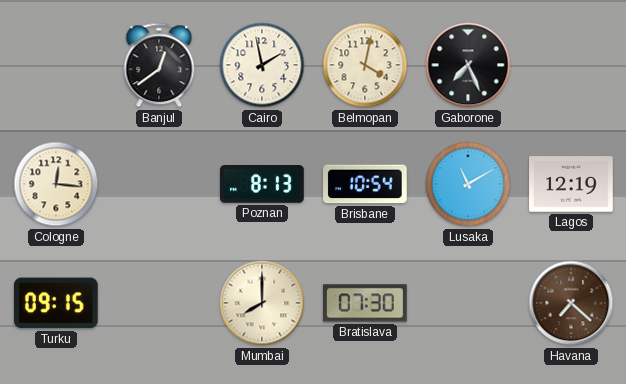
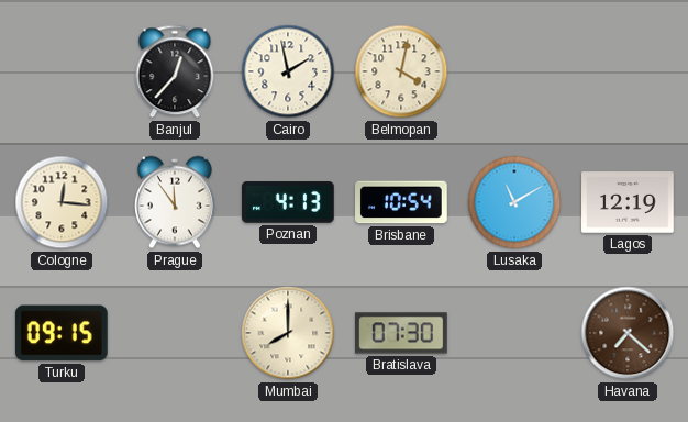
Banjul: 12:39 -> 12:37 (175, 71)
Gaborone: 7:26 -> none (468, 65)
Prague: none -> 11:54 (176, 202)
Poznan: 8:13 -> 4:13 (289, 202)
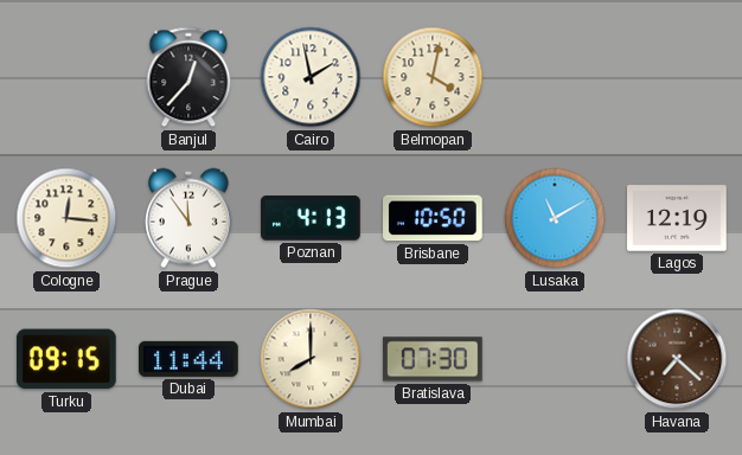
Brisbane: 10:54 -> 10:50 (434, 218)
Dubai: none -> 11:44 (190, 359)
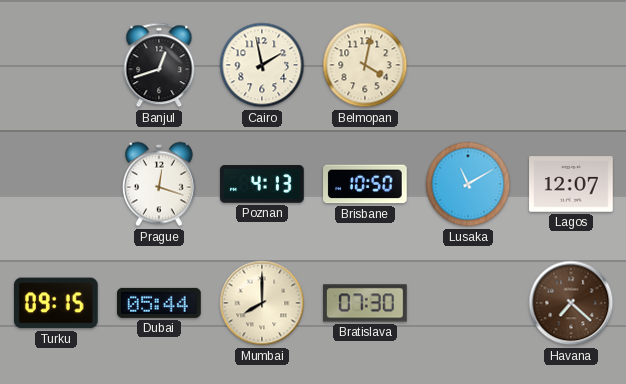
Banjul: 12:37 -> 12:42 (159, 65)
Cologne: 12:16 -> none (66, 218)
Prague: 11:54 -> 12:18 (160, 184)
Lagos: 12:19 -> 12:07 (571, 184)
Dubai: 11:44 -> 05:44 (160, 303)
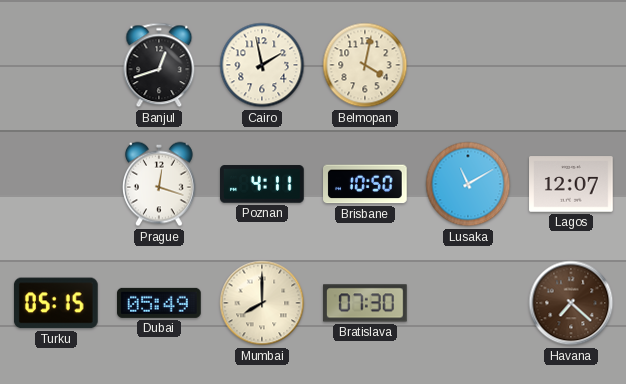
Poznan: 4:13 -> 4:11 (263, 184)
Turku: 09:15 -> 05:15 (56, 303)
Dubai: 05:44 -> 05:49 (160, 303)
